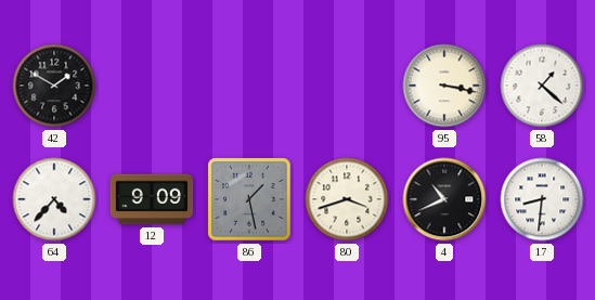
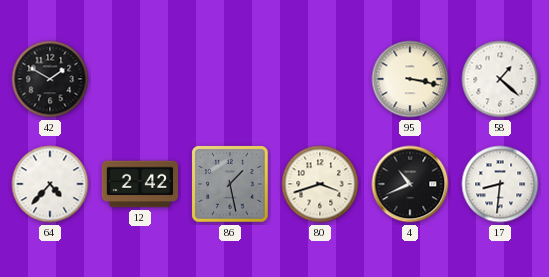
12: 9:09 -> 2:42 (139, 184)
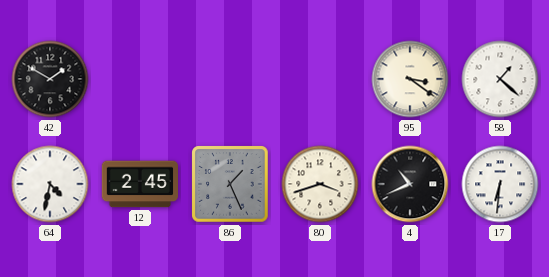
95: 3:17 -> 3:21 (410, 79)
64: 4:37 -> 4:32 (50, 184)
12: 2:42 -> 2:45 (139, 184)
86: 1:28 -> 1:26 (230, 184)
17: 8:31 -> 6:31 (500, 184)
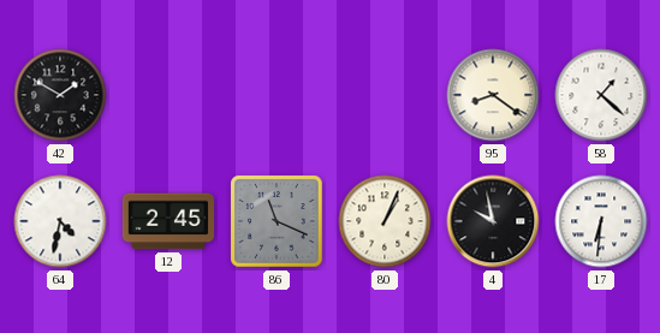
95: 3:21 -> 8:21 (493, 95)
86: 1:26 -> 11:19 (277, 221)
80: 3:42 -> 1:04 (385, 221)
4: 10:41 -> 9:58 (493, 221)
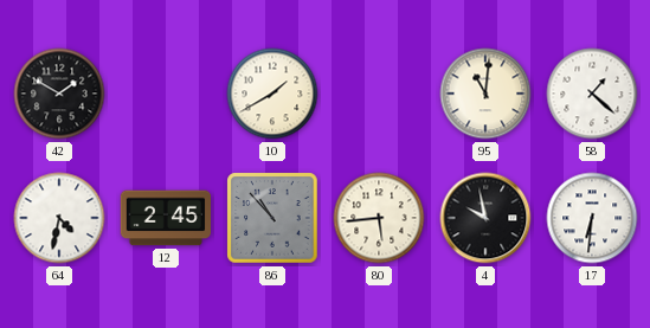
10: none -> 1:40 (272, 94)
95: 8:21 -> 11:01 (485, 94)
86: 11:19 -> 10:53 (272, 218)
80: 1:04 -> 5:44 (379, 218)
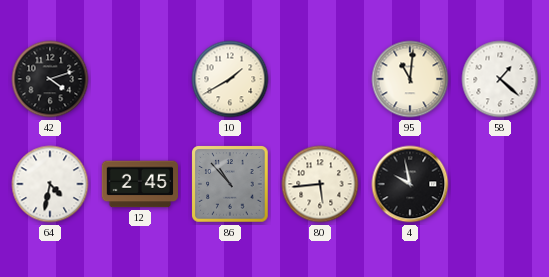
42: 1:50 -> 4:12 (50, 79)
17: 6:31 -> none (592, 218)
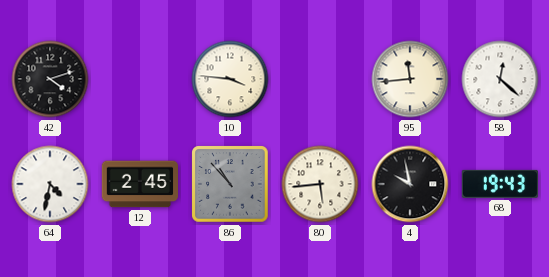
10: 1:40 -> 3:46 (230, 79)
95: 11:01 -> 11:44 (410, 79)
58: 1:22 -> 12:22 (500, 79)
68: none -> 19:43 (499, 184)
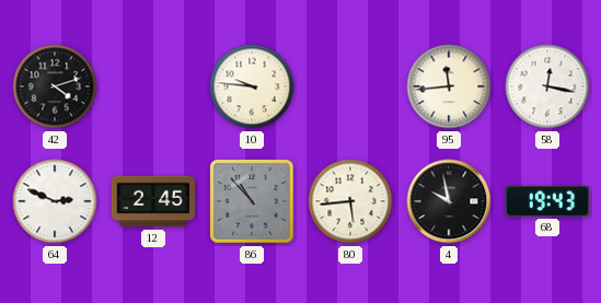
10: 3:46 -> 9:46 (252, 86)
58: 12:22 -> 12:17 (547, 86)
64: 4:32 -> 2:49 (55, 201)
